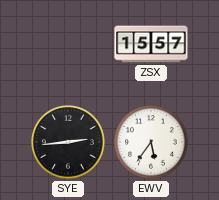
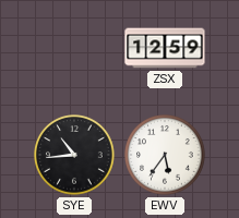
ZSX: 15:57 -> 12:59 (165, 48)
SYE: 2:44 -> 10:44 (74, 155)
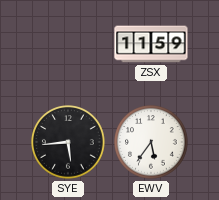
ZSX: 12:59 -> 11:59 (151, 44)
SYE: 10:44 -> 5:44 (68, 142)
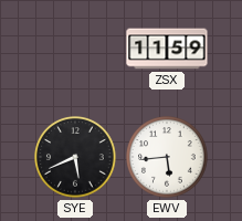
SYE: 5:44 -> 5:41 (75, 157)
EWV: 5:36 -> 5:44 (167, 157)
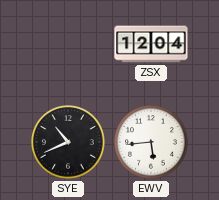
ZSX: 11:59 -> 12:04 (151, 44)
SYE: 5:41 -> 10:41 (68, 142)
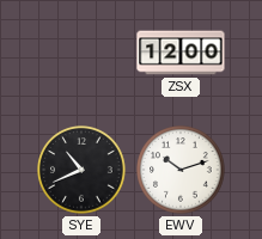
ZSX: 12:04 -> 12:00 (181, 53)
EWV: 5:44 -> 10:12 (181, 170)
